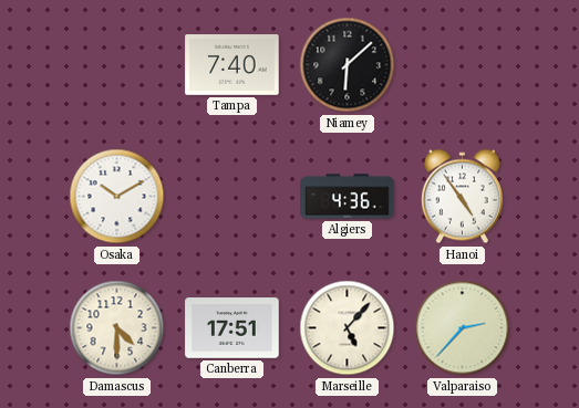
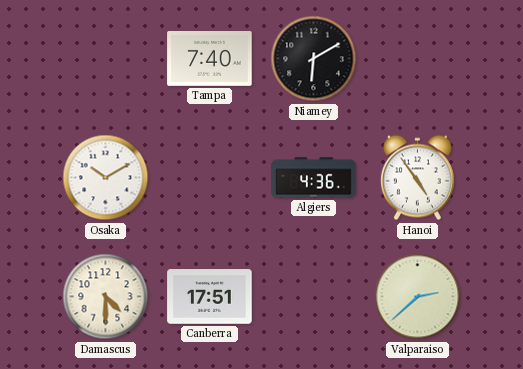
Niamey: 6:08 -> 6:10 (314, 59)
Marseille: 5:07 -> none (348, 328)
Valparaiso: 2:37 -> 2:38 (418, 297)
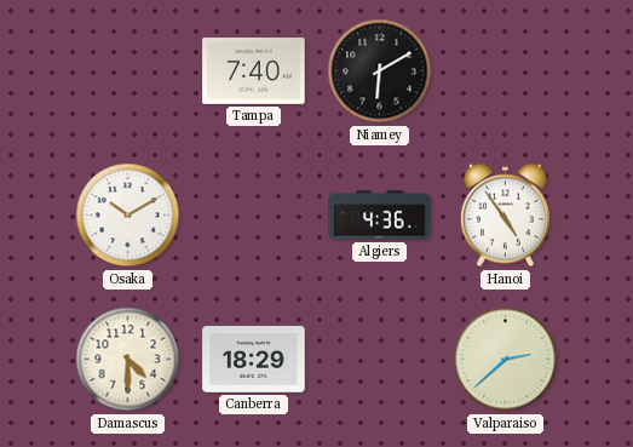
Canberra: 17:51 -> 18:29 (254, 360)
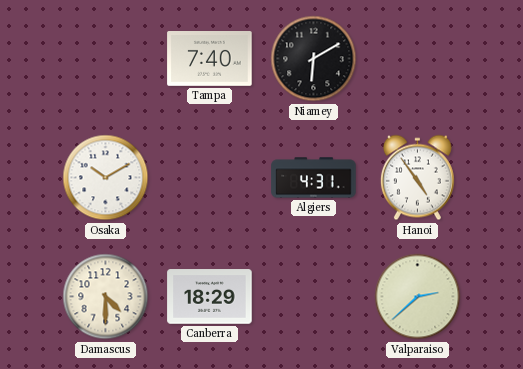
Algiers: 4:36 -> 4:31 (314, 178)
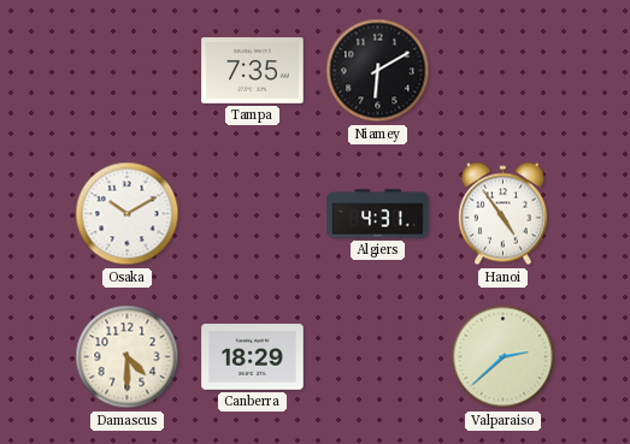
Tampa: 7:40 -> 7:35 (253, 71)
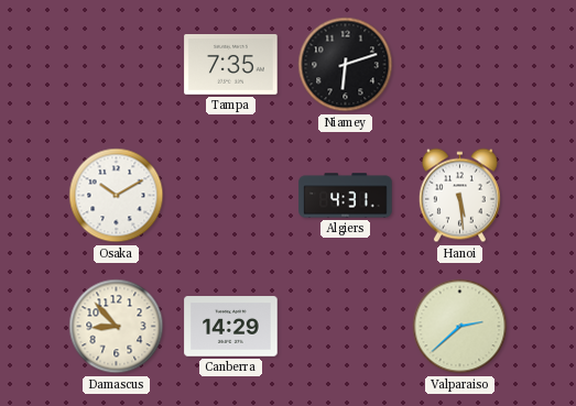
Niamey: 6:10 -> 6:12 (346, 65)
Hanoi: 4:54 -> 5:29 (459, 196)
Damascus: 4:30 -> 8:53 (117, 327)
Canberra: 18:29 -> 14:29 (231, 327)
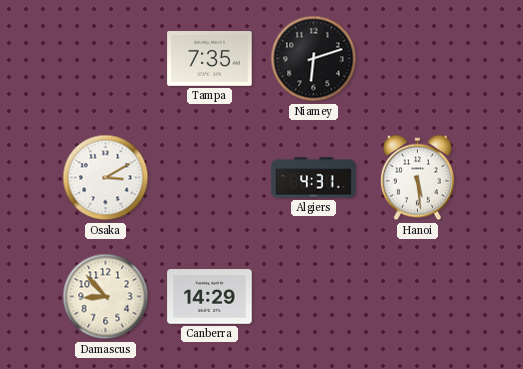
Osaka: 10:10 -> 3:10 (106, 178)
Valparaiso: 2:38 -> none (460, 327)
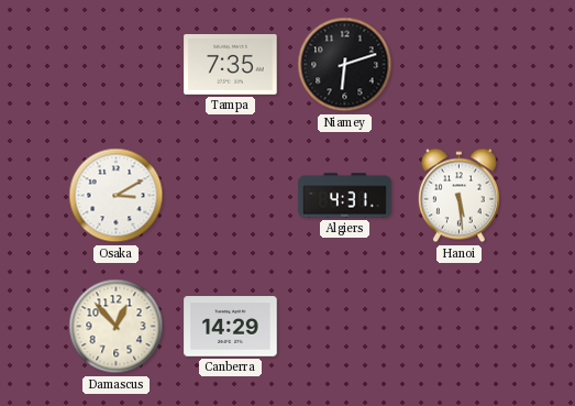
Damascus: 8:53 -> 12:53 (117, 327)
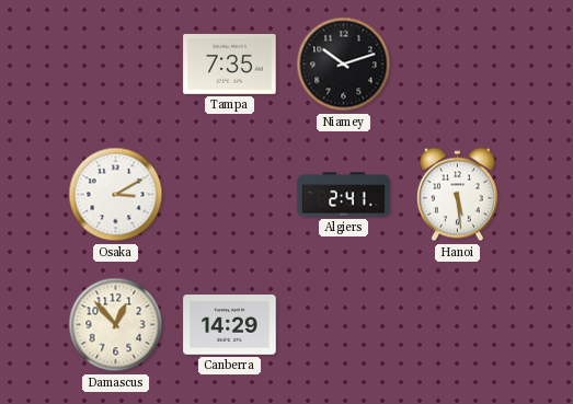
Niamey: 6:12 -> 10:12 (344, 65)
Algiers: 4:31 -> 2:41 (344, 195)
